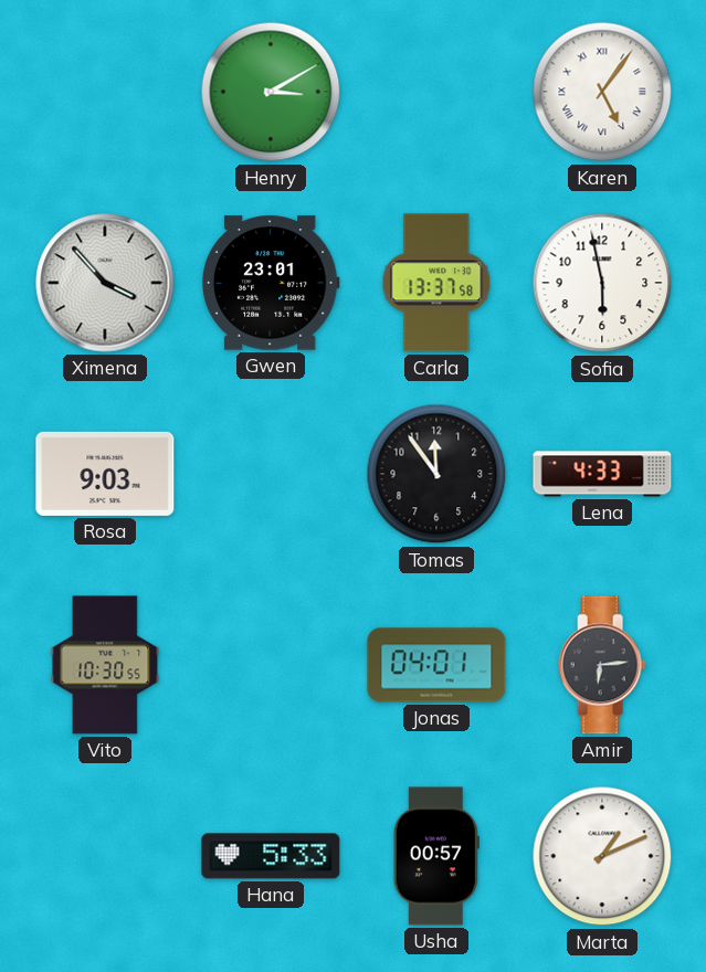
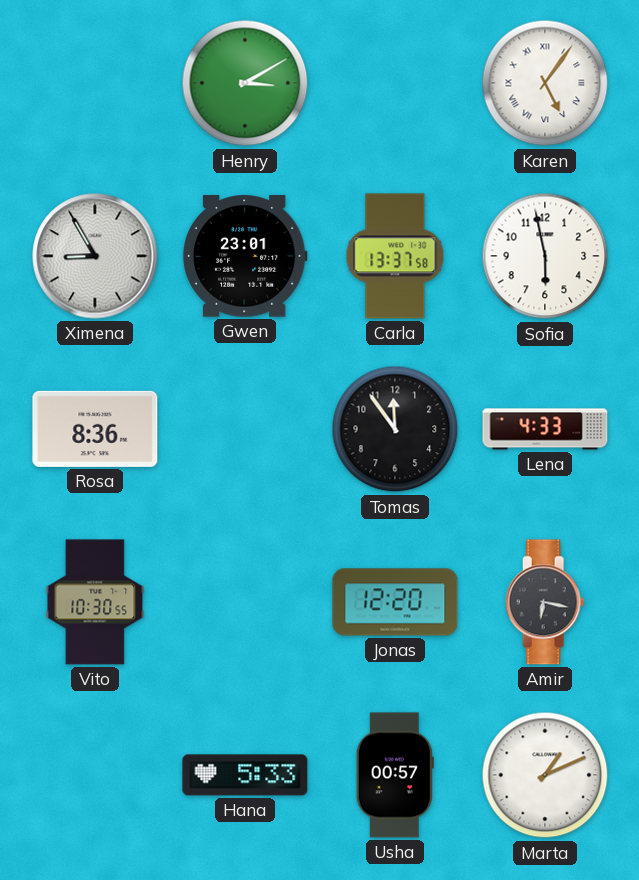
Ximena: 3:53 -> 8:55 (95, 256)
Rosa: 9:03 -> 8:36 (95, 429)
Jonas: 04:01 -> 12:20 (395, 602)
Amir: 6:14 -> 6:17 (545, 602)
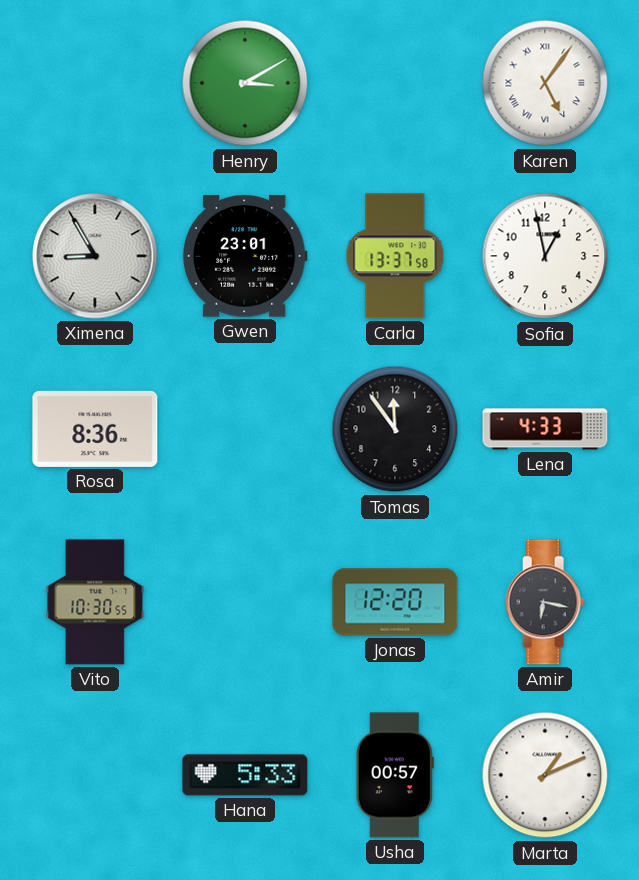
Sofia: 5:58 -> 12:58 (545, 256)
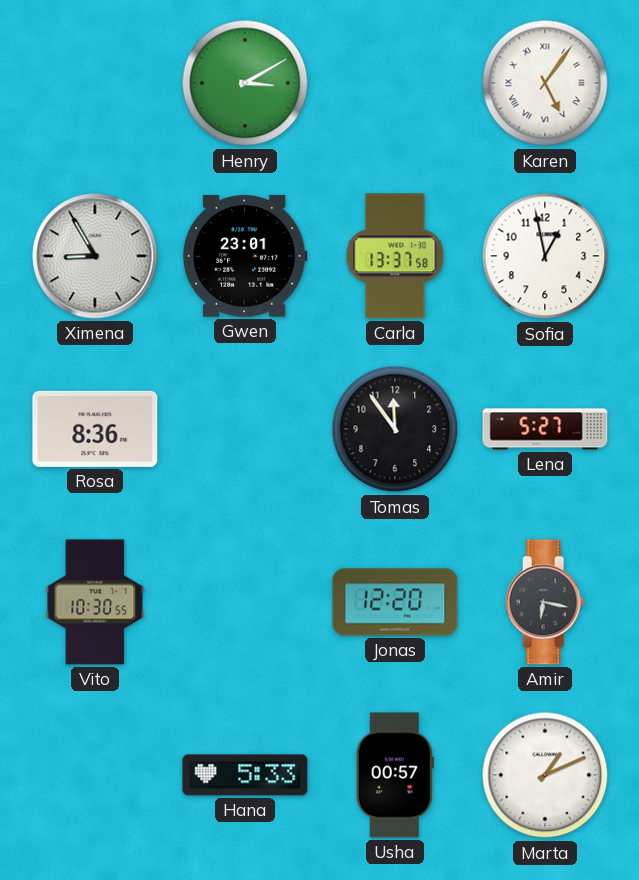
Lena: 4:33 -> 5:27 (545, 429)
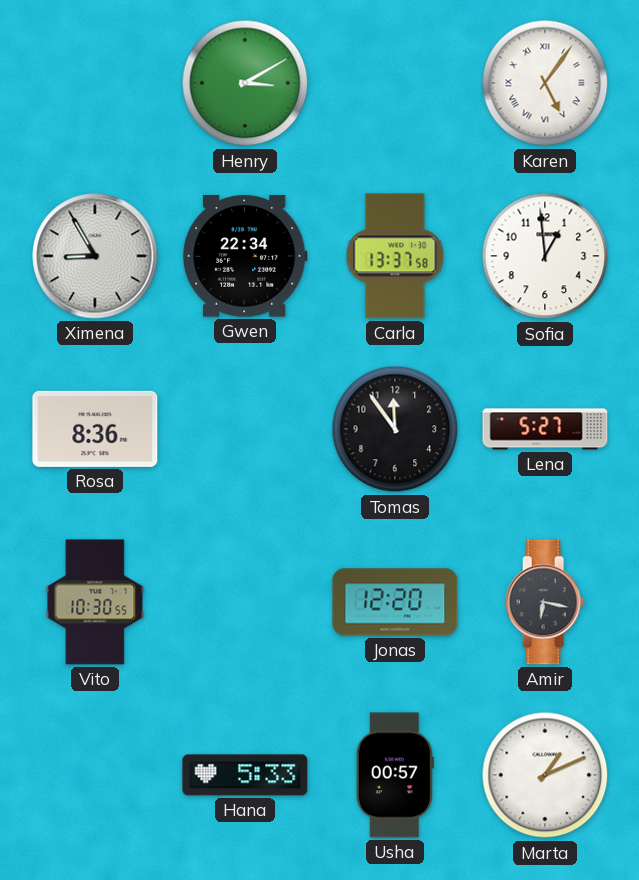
Gwen: 23:01 -> 22:34 (245, 256)
Sofia: 12:58 -> 12:59 (545, 256)
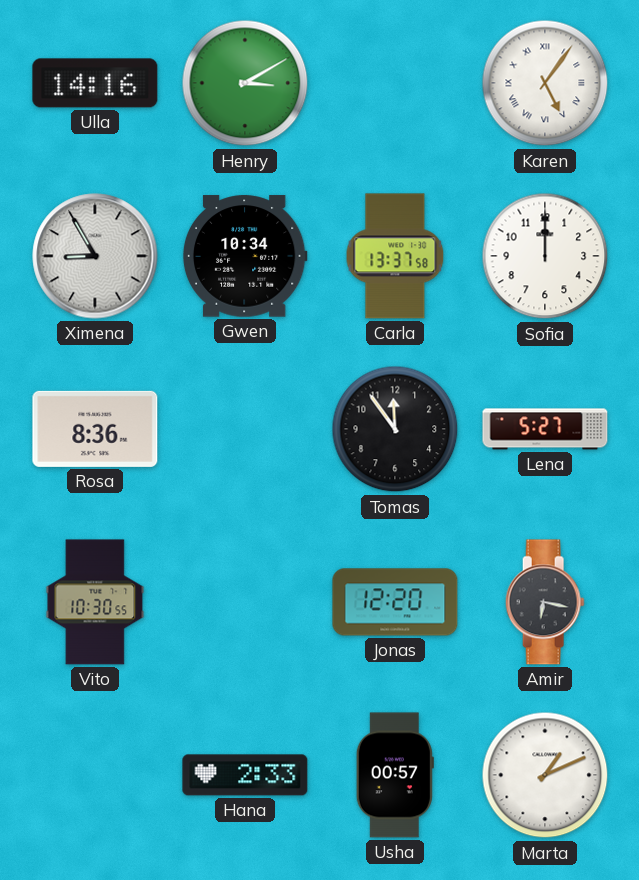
Ulla: none -> 14:16 (95, 83)
Gwen: 22:34 -> 10:34 (245, 256)
Sofia: 12:59 -> 12:00 (545, 256)
Hana: 5:33 -> 2:33 (245, 775)
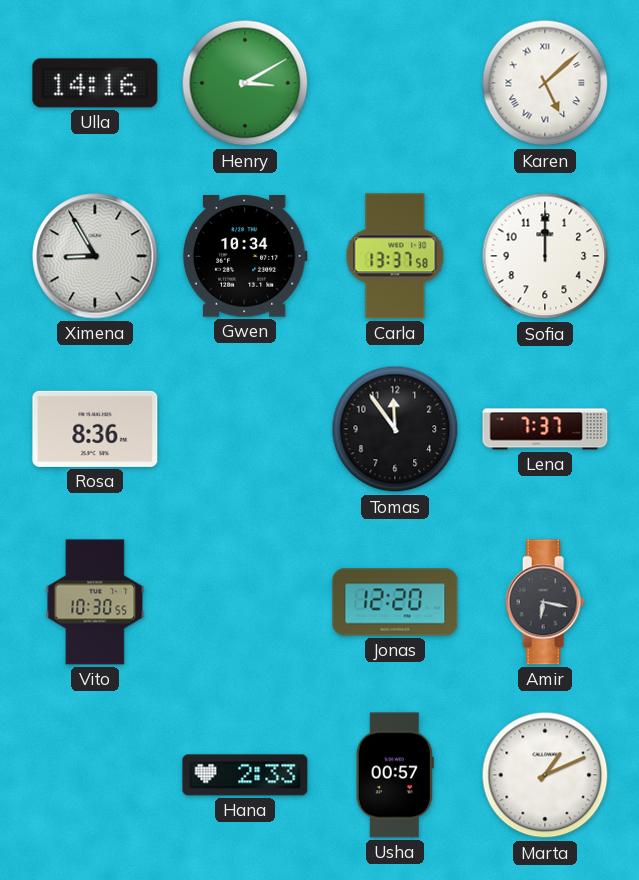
Karen: 5:06 -> 5:08 (545, 83)
Lena: 5:27 -> 7:37 (545, 429)
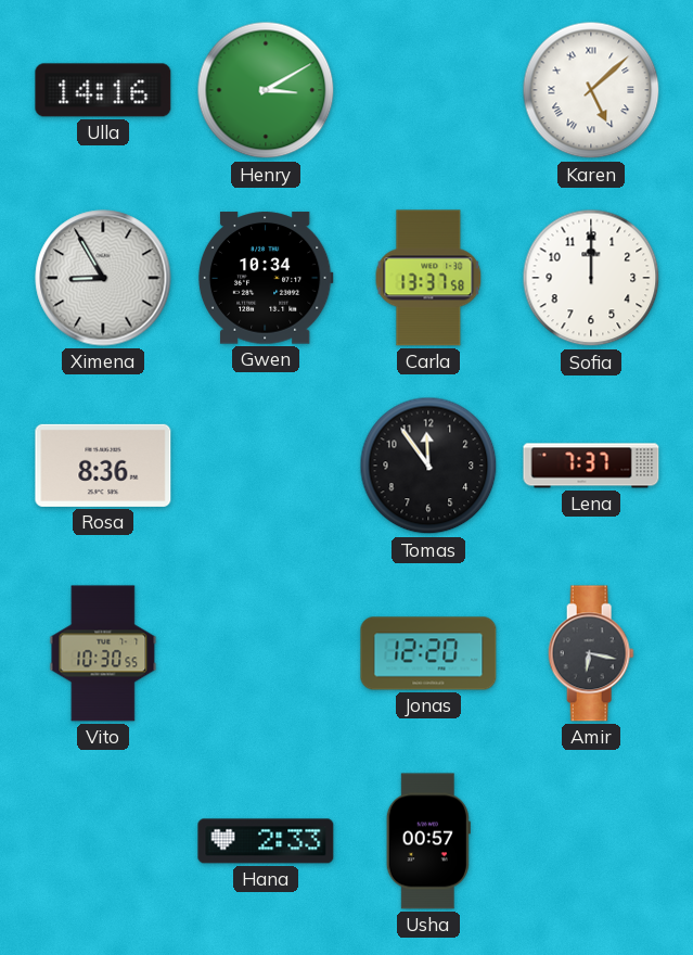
Marta: 1:11 -> none (545, 775)
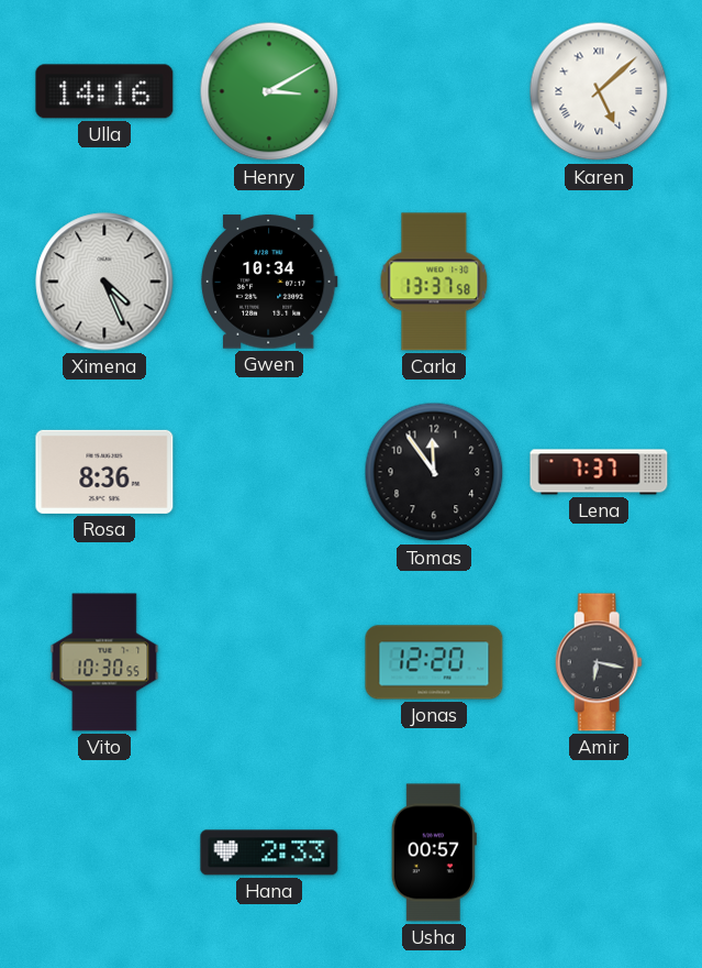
Ximena: 8:55 -> 4:26 (104, 282)
Sofia: 12:00 -> none (591, 278)
